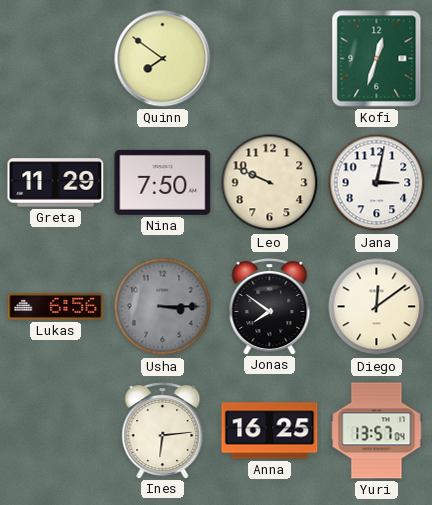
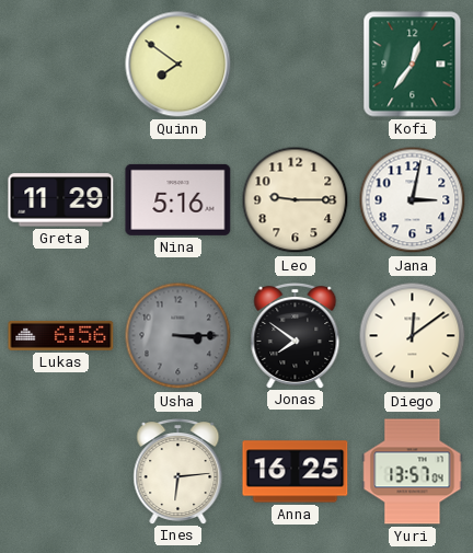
Kofi: 12:33 -> 12:36 (413, 65)
Nina: 7:50 -> 5:16 (178, 199)
Leo: 9:49 -> 9:15 (296, 200)
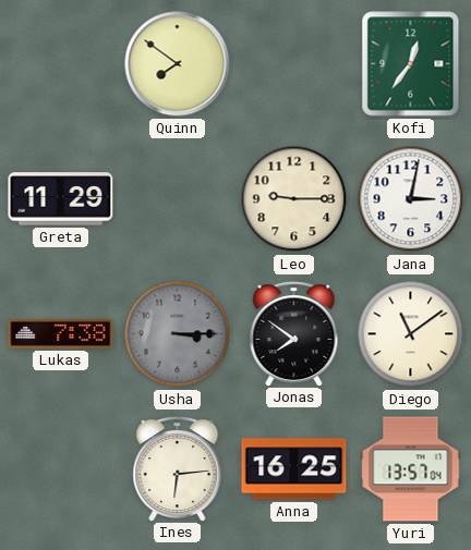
Nina: 5:16 -> none (178, 199)
Lukas: 6:56 -> 7:38 (61, 333)
Diego: 12:09 -> 11:09 (411, 334)
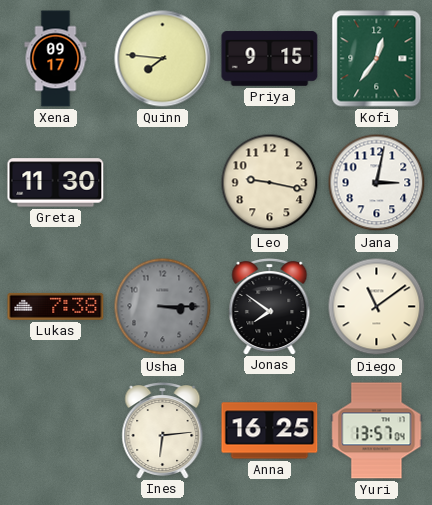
Xena: none -> 09:17 (56, 59)
Quinn: 7:51 -> 7:46 (163, 59)
Priya: none -> 9:15 (270, 59)
Greta: 11:29 -> 11:30 (56, 183)
Leo: 9:15 -> 9:17 (270, 183)
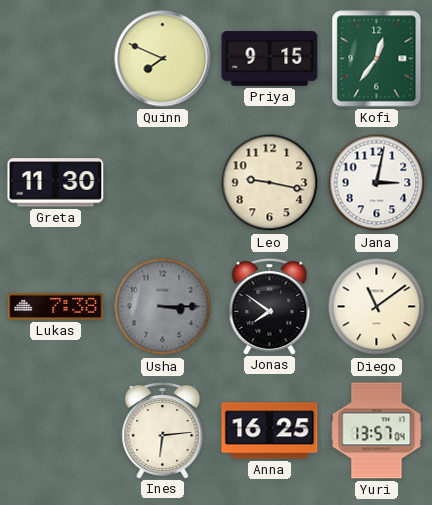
Xena: 09:17 -> none (56, 59)
Quinn: 7:46 -> 7:49 (163, 59)
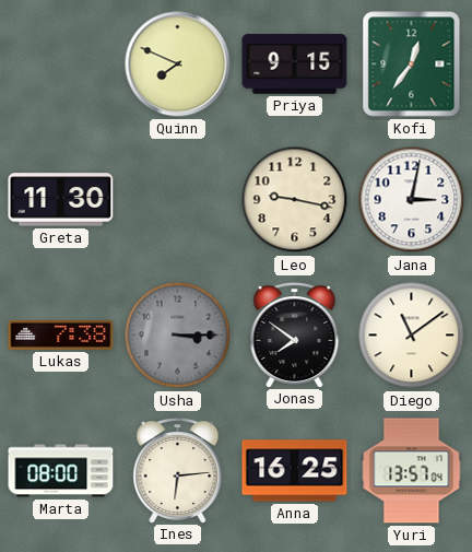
Marta: none -> 08:00 (61, 471)
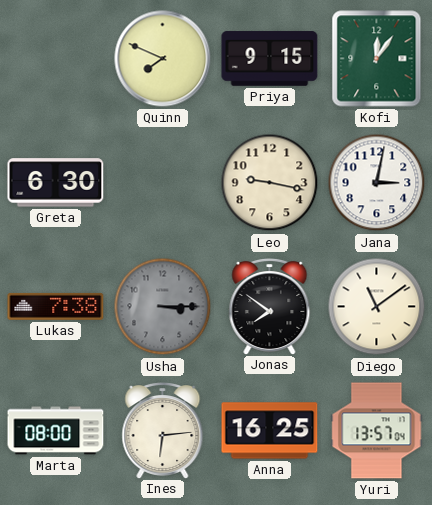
Kofi: 12:36 -> 12:06 (377, 59)
Greta: 11:30 -> 6:30 (56, 183)
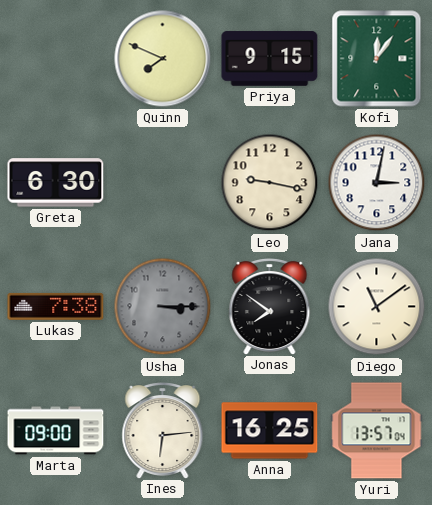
Marta: 08:00 -> 09:00 (56, 431)
